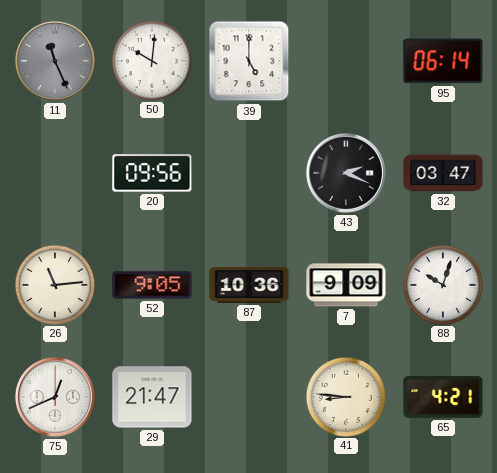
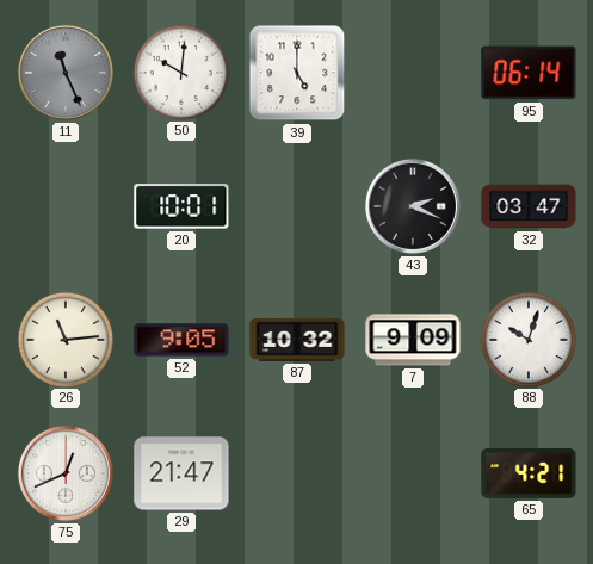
20: 09:56 -> 10:01 (181, 206)
87: 10:36 -> 10:32 (297, 340)
41: 8:46 -> none (345, 396)
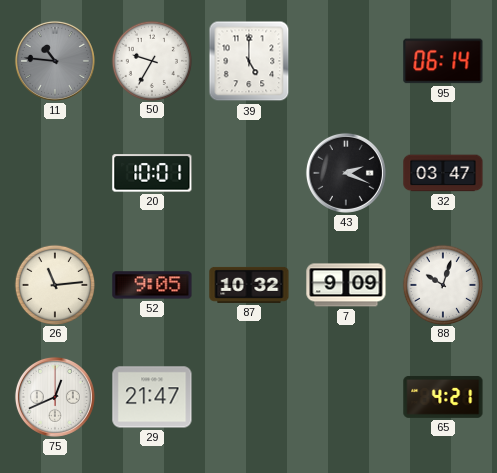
11: 11:26 -> 10:46 (55, 61)
50: 10:01 -> 9:35 (151, 60)
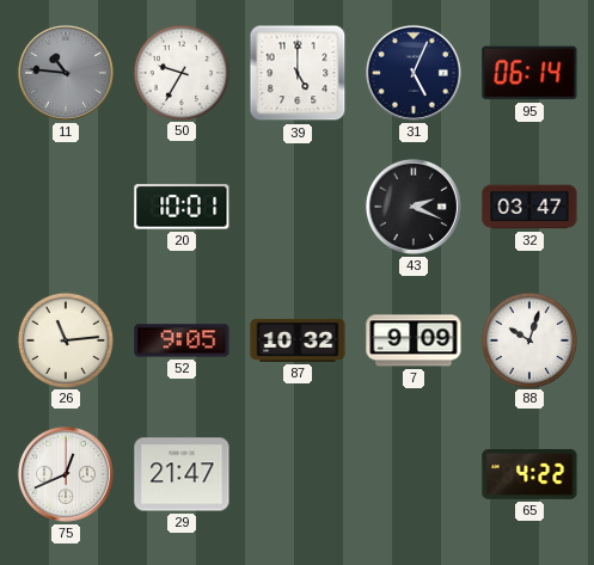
31: none -> 5:04 (414, 73)
65: 4:21 -> 4:22 (529, 474)
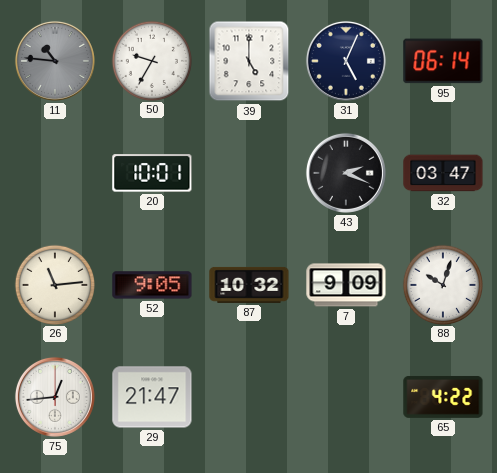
75: 12:41 -> 12:44 (55, 397)
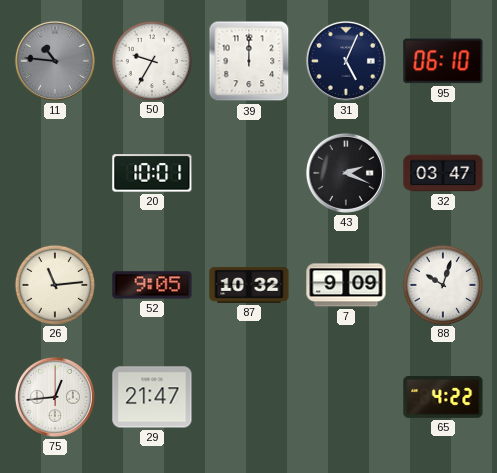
39: 5:00 -> 12:00 (249, 61)
95: 06:14 -> 06:10 (443, 61)
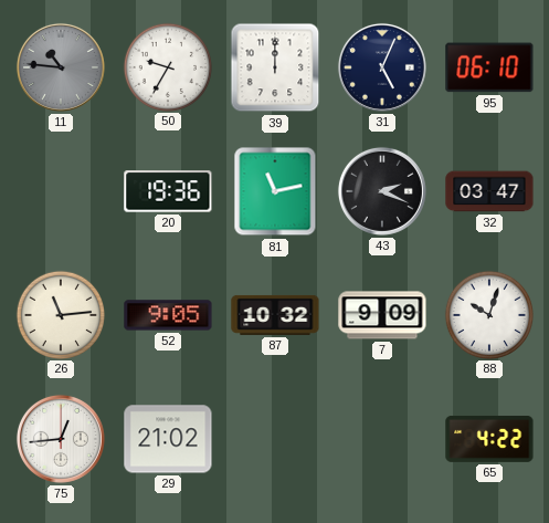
20: 10:01 -> 19:36 (168, 191)
81: none -> 11:13 (275, 191)
29: 21:47 -> 21:02 (168, 439)
